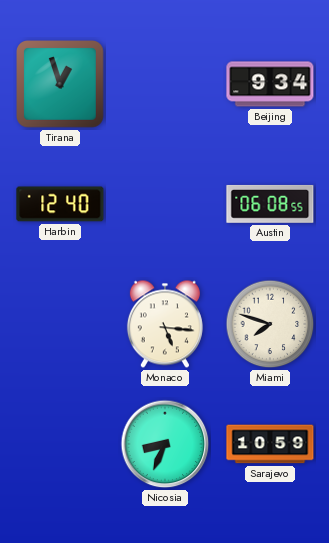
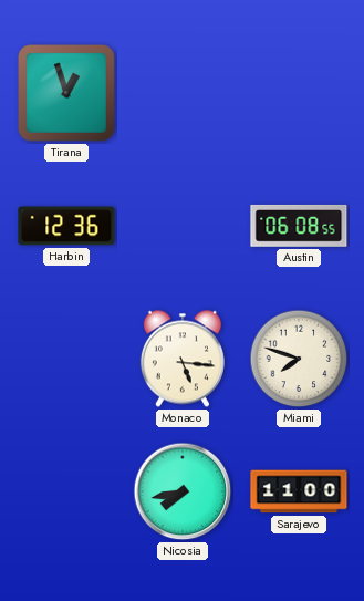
Beijing: 9:34 -> none (270, 84)
Harbin: 12:40 -> 12:36 (66, 226)
Nicosia: 8:34 -> 7:43 (183, 491)
Sarajevo: 10:59 -> 11:00 (299, 491)
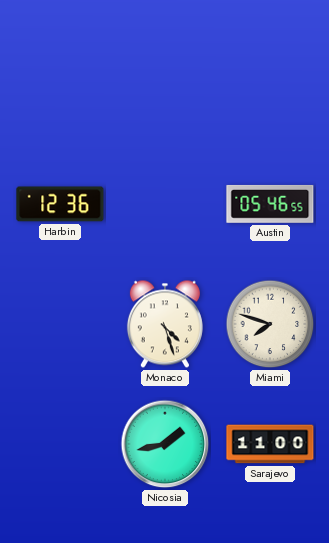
Tirana: 12:57 -> none (67, 94)
Austin: 06:08 -> 05:46 (270, 204)
Monaco: 5:16 -> 4:27 (165, 324)
Nicosia: 7:43 -> 1:43 (165, 444)
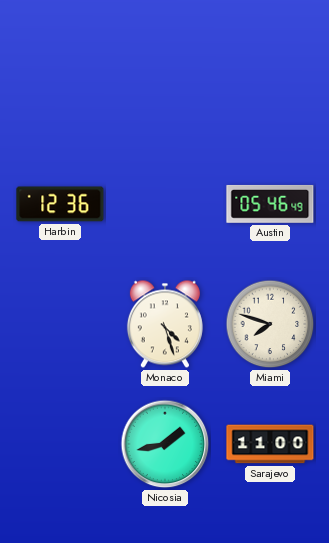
Austin: 05:46:55 -> 05:46:49 (270, 204)
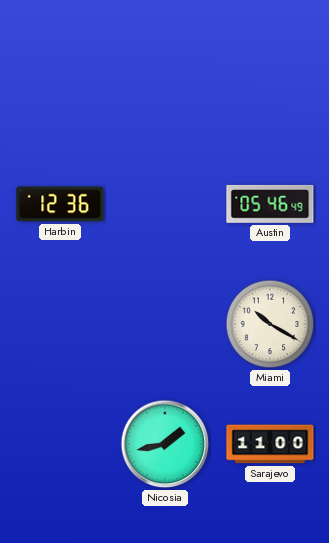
Monaco: 4:27 -> none (165, 324)
Miami: 7:48 -> 10:20 (270, 324)
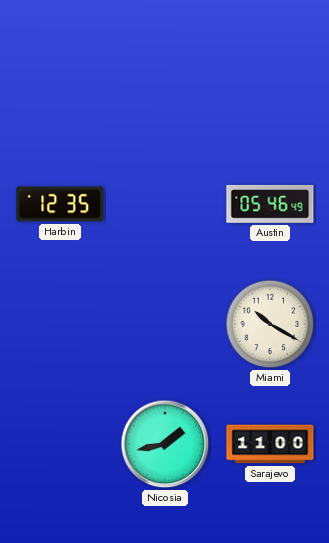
Harbin: 12:36 -> 12:35 (60, 204)
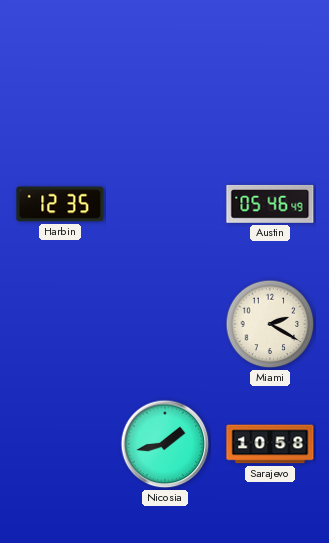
Miami: 10:20 -> 2:20 (270, 324)
Sarajevo: 11:00 -> 10:58 (270, 444)
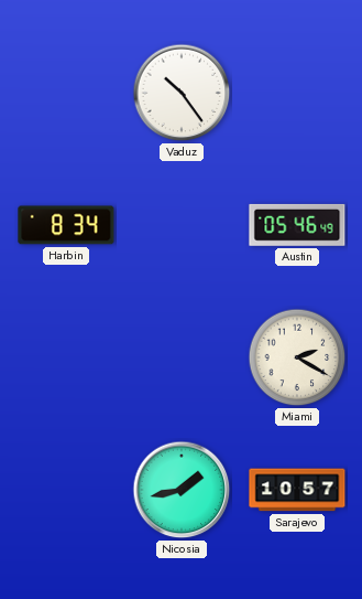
Vaduz: none -> 10:24 (182, 93)
Harbin: 12:35 -> 8:34 (66, 225)
Sarajevo: 10:58 -> 10:57 (297, 490)
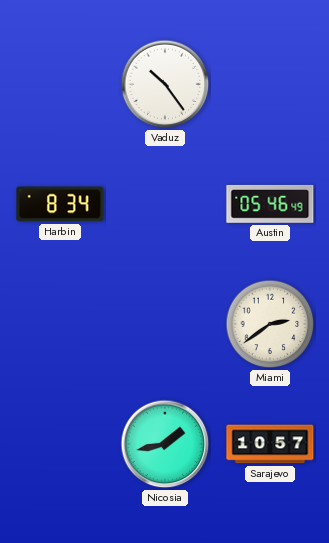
Miami: 2:20 -> 2:39 (270, 324)
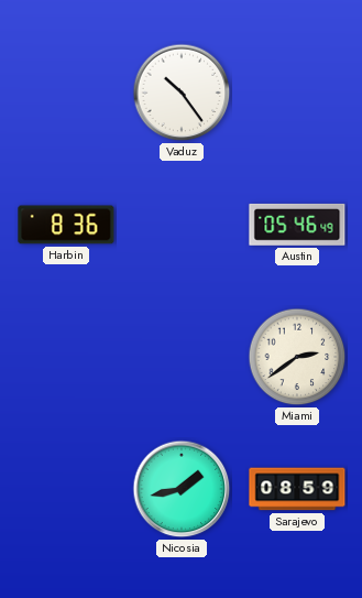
Harbin: 8:34 -> 8:36 (66, 225)
Sarajevo: 10:57 -> 08:59 (297, 489)
